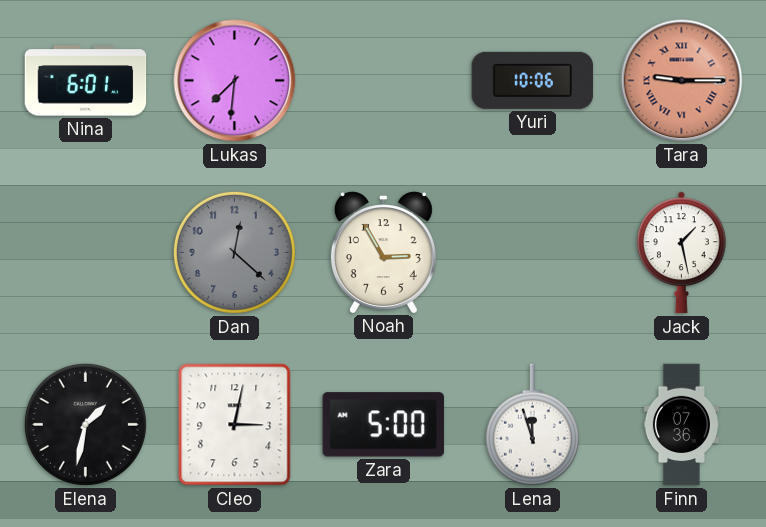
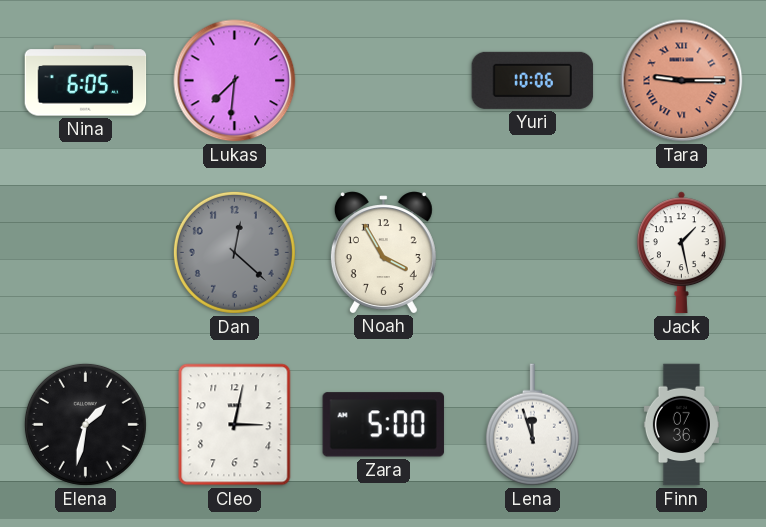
Nina: 6:01 -> 6:05 (86, 81)
Noah: 2:55 -> 3:55 (383, 252)
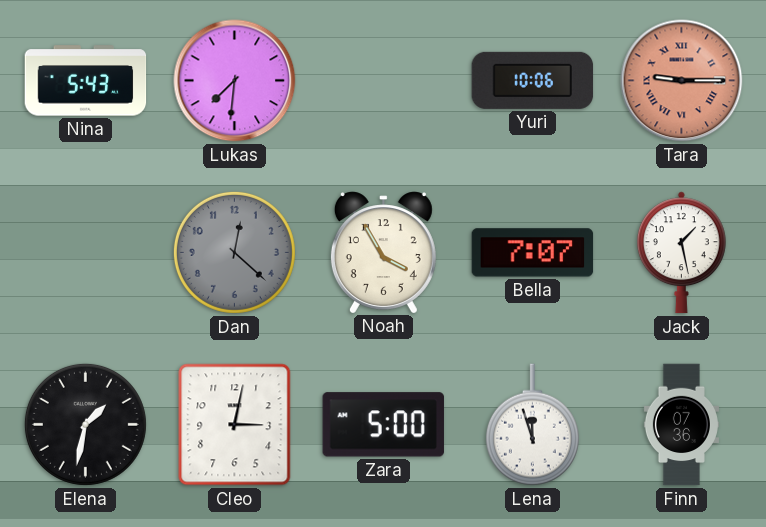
Nina: 6:05 -> 5:43 (86, 81)
Bella: none -> 7:07 (533, 253)
